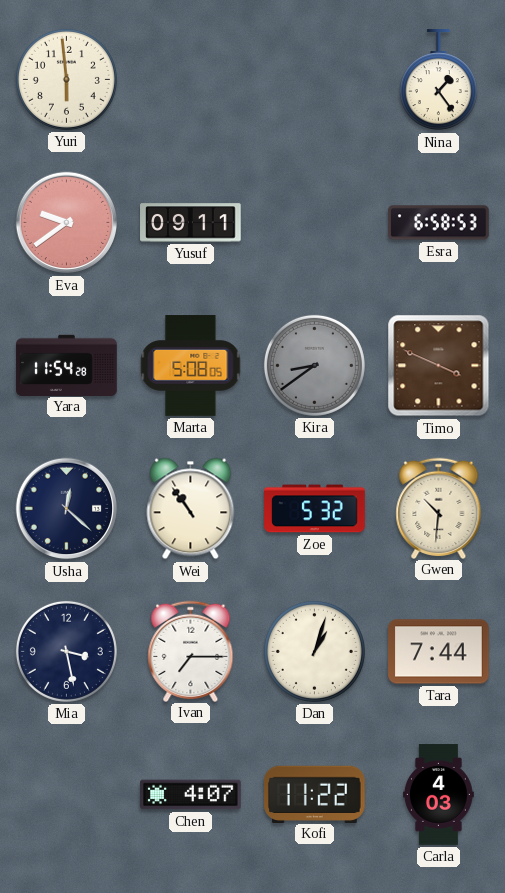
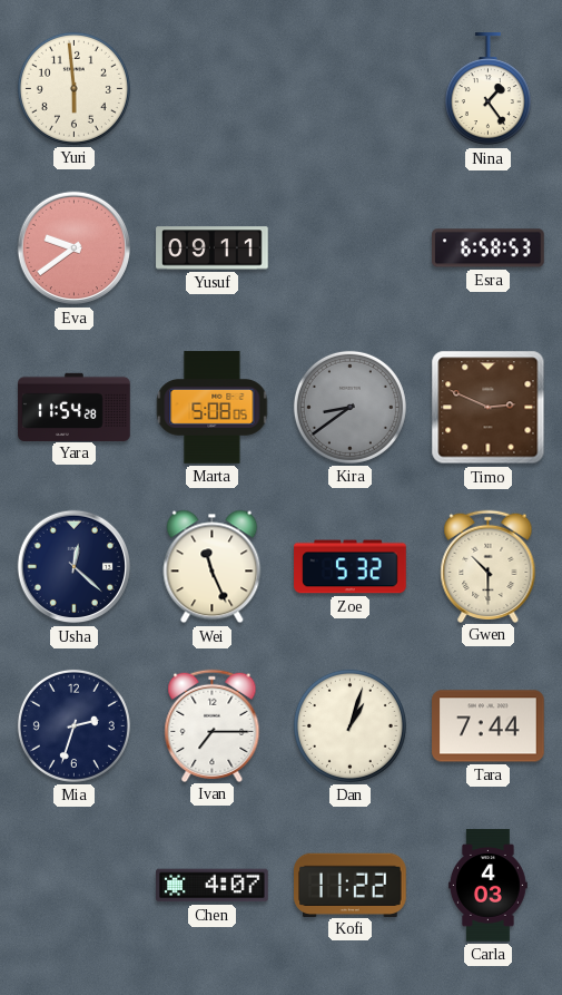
Timo: 3:49 -> 2:49 (489, 408)
Wei: 10:54 -> 11:26 (213, 567)
Gwen: 10:31 -> 10:30 (489, 566)
Mia: 3:28 -> 2:33 (73, 725)
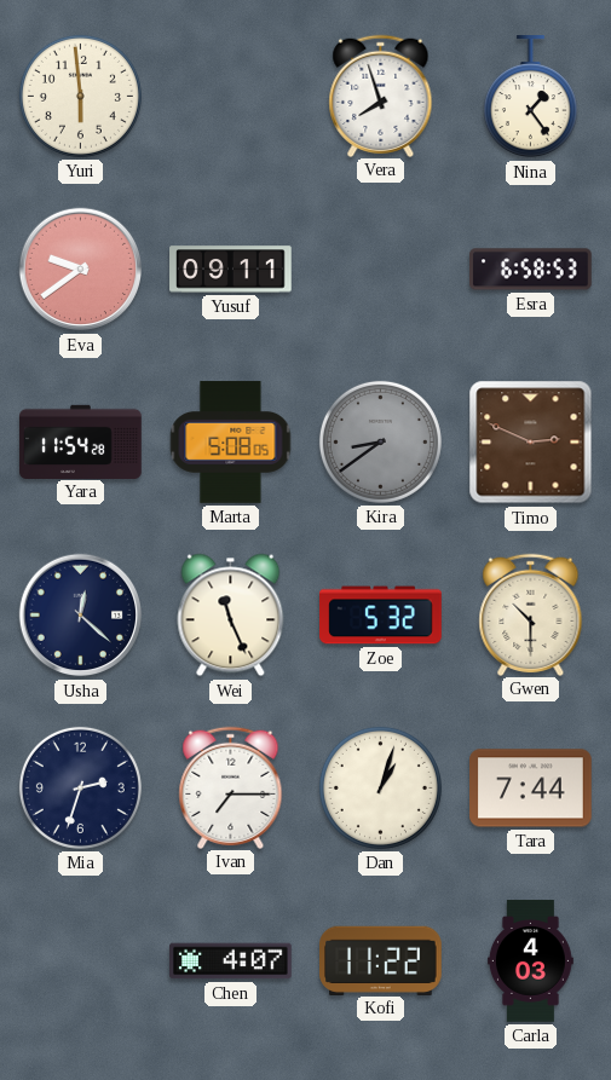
Vera: none -> 7:57 (381, 96)
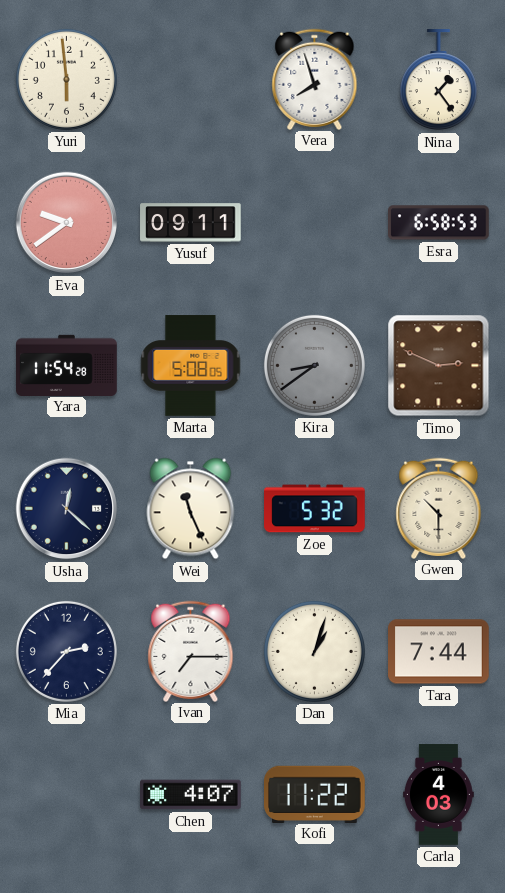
Mia: 2:33 -> 2:37 (66, 651)
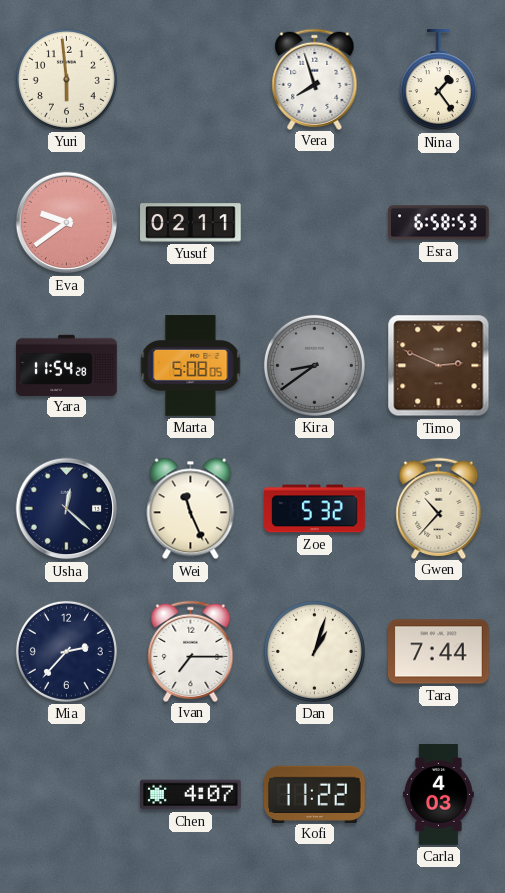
Yusuf: 09:11 -> 02:11 (191, 223)
Gwen: 10:30 -> 10:37 (439, 508)
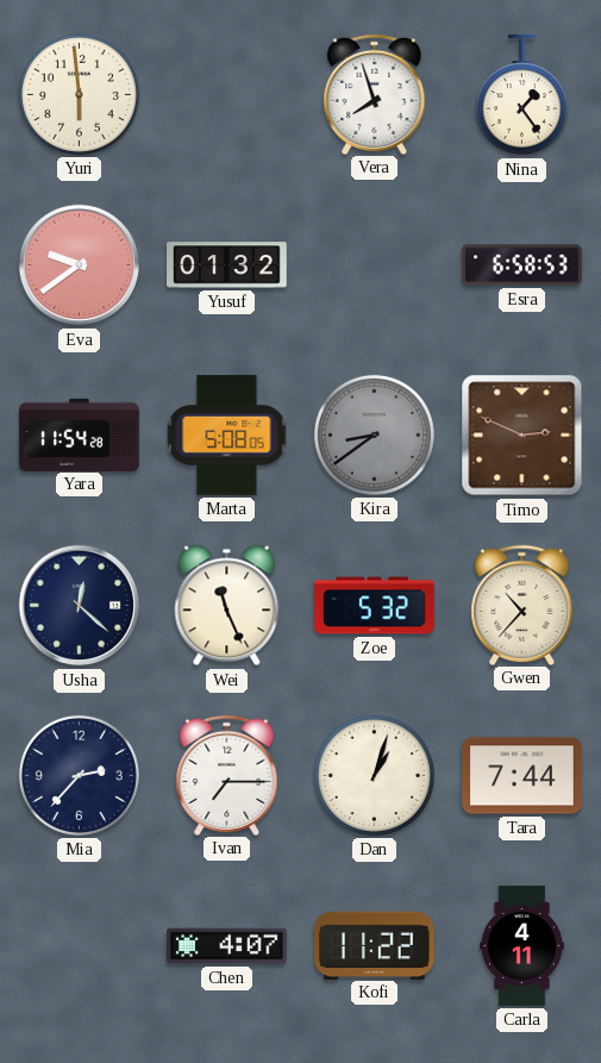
Yusuf: 02:11 -> 01:32 (227, 265)
Carla: 4:03 -> 4:11 (521, 946)
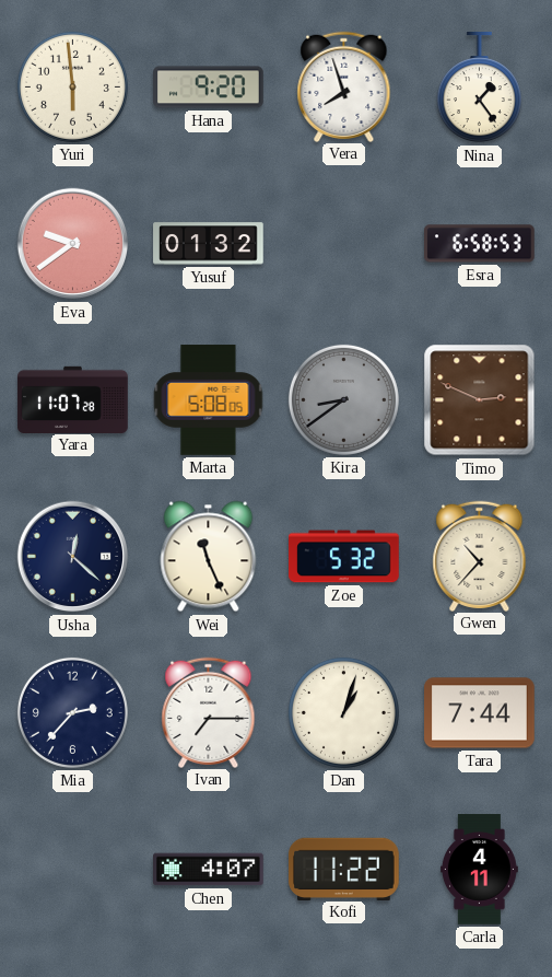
Hana: none -> 9:20 (209, 88)
Yara: 11:54 -> 11:07 (73, 399)
